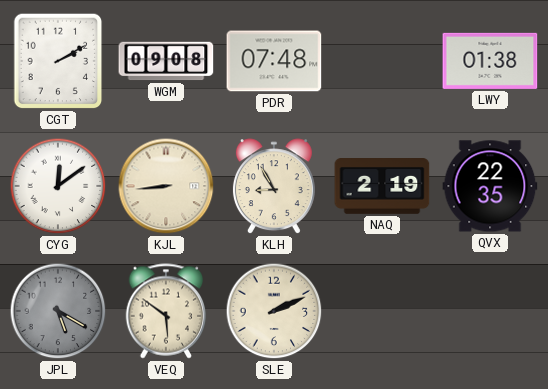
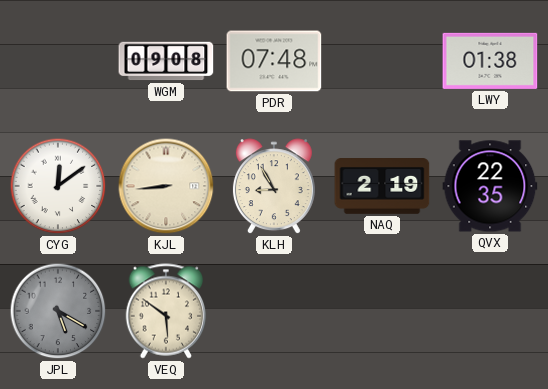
CGT: 2:10 -> none (58, 61)
SLE: 2:11 -> none (274, 311)
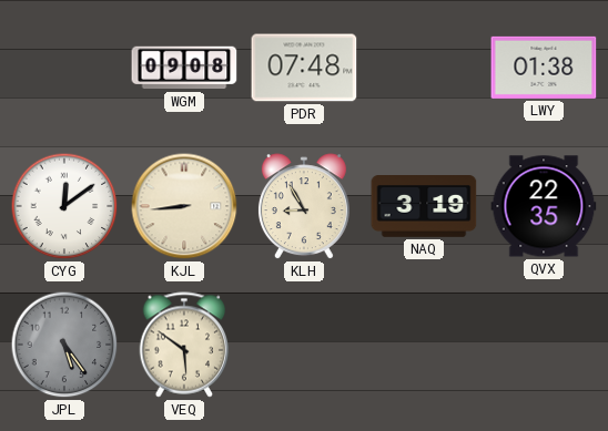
NAQ: 2:19 -> 3:19 (424, 207)
JPL: 5:20 -> 5:24 (64, 345)
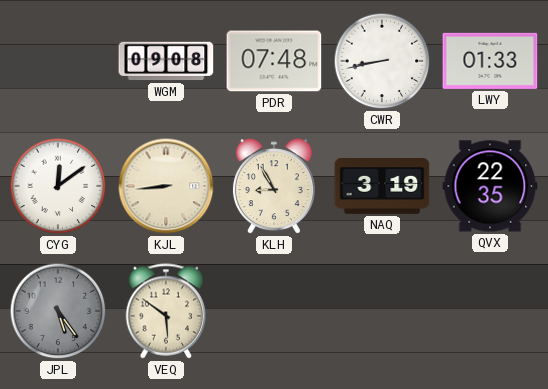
CWR: none -> 8:43 (382, 61)
LWY: 01:38 -> 01:33 (490, 61)
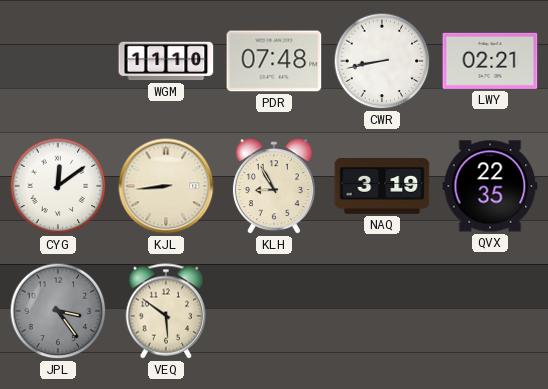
WGM: 09:08 -> 11:10 (166, 61)
LWY: 01:33 -> 02:21 (490, 61)
JPL: 5:24 -> 3:24 (58, 311)
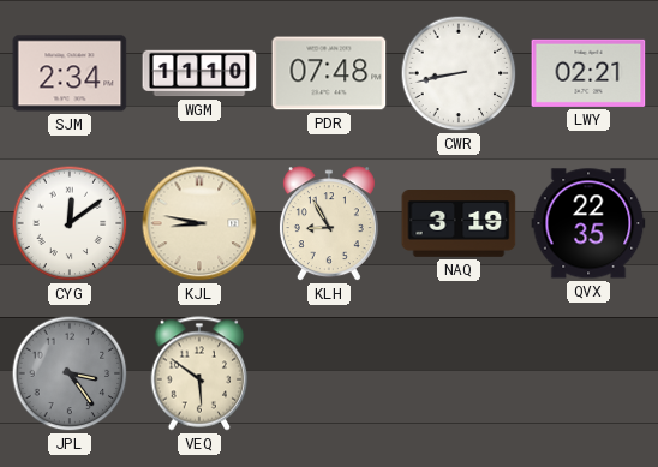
SJM: none -> 2:34 (70, 73)
KJL: 8:44 -> 8:47 (199, 223)
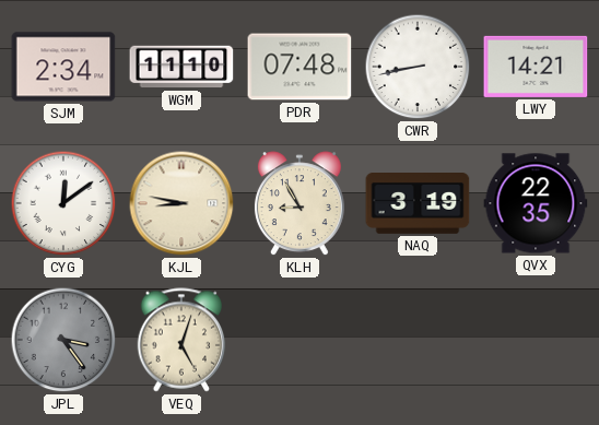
LWY: 02:21 -> 14:21 (536, 67)
VEQ: 5:51 -> 5:03 (181, 340)
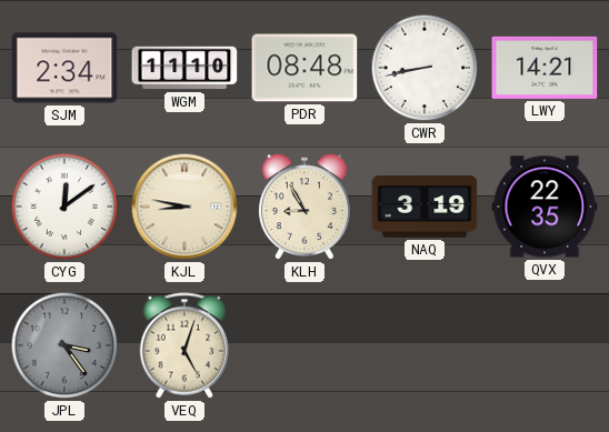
PDR: 07:48 -> 08:48 (304, 68)
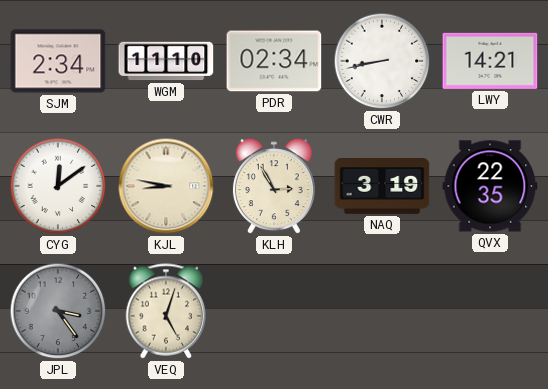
PDR: 08:48 -> 02:34 (274, 61)
KLH: 8:55 -> 2:55 (274, 187)
